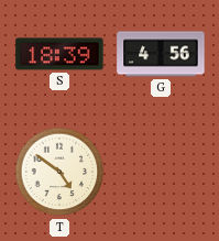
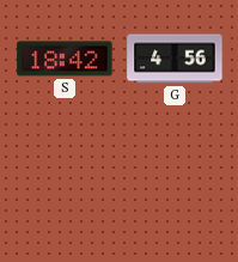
S: 18:39 -> 18:42 (65, 59)
T: 4:51 -> none (59, 172)
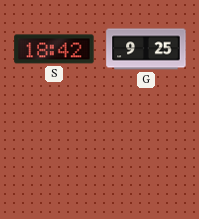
G: 4:56 -> 9:25 (146, 49)
